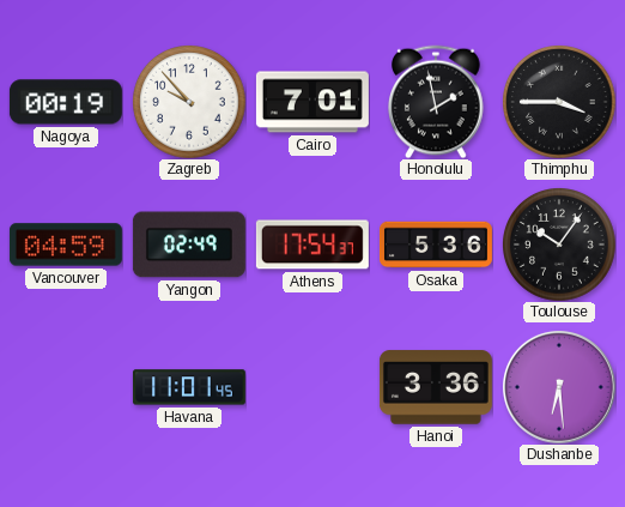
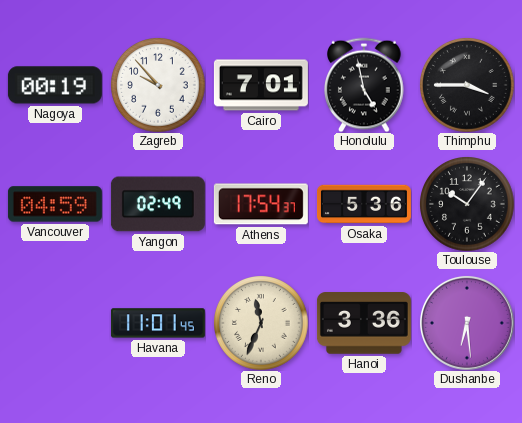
Honolulu: 1:58 -> 4:58 (365, 85)
Reno: none -> 11:34 (261, 323)
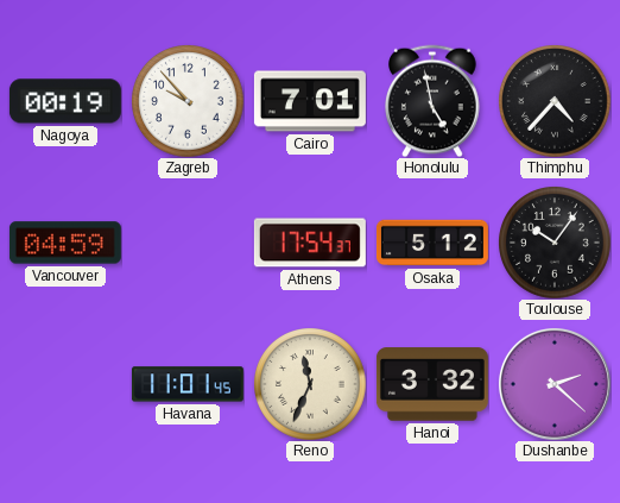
Thimphu: 3:45 -> 4:37 (555, 101)
Yangon: 02:49 -> none (158, 204)
Osaka: 5:36 -> 5:12 (432, 243)
Hanoi: 3:36 -> 3:32 (432, 384)
Dushanbe: 6:29 -> 2:22 (555, 384)
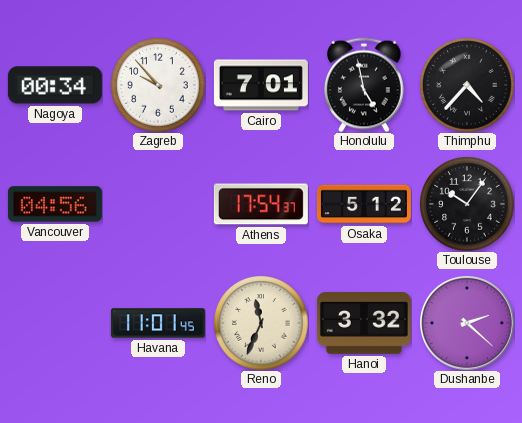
Nagoya: 00:19 -> 00:34 (55, 85)
Vancouver: 04:59 -> 04:56 (55, 204)
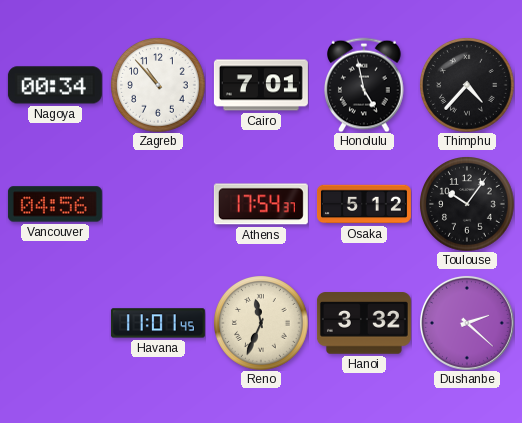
Zagreb: 9:53 -> 10:53 (158, 85)
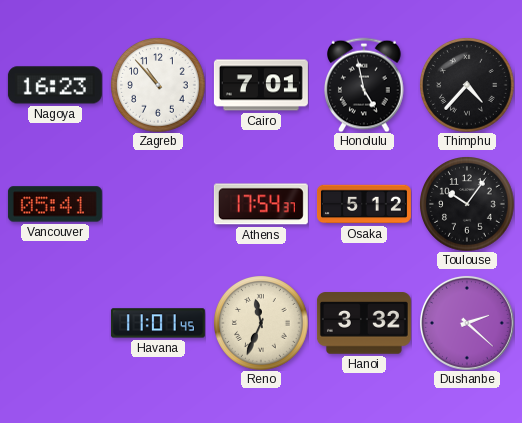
Nagoya: 00:34 -> 16:23 (55, 85)
Vancouver: 04:56 -> 05:41 (55, 204)
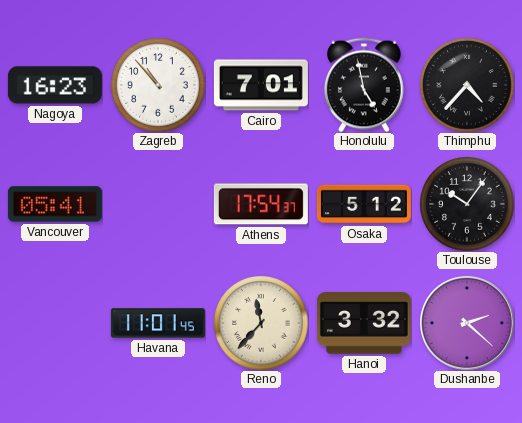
Reno: 11:34 -> 11:37 (261, 323)
